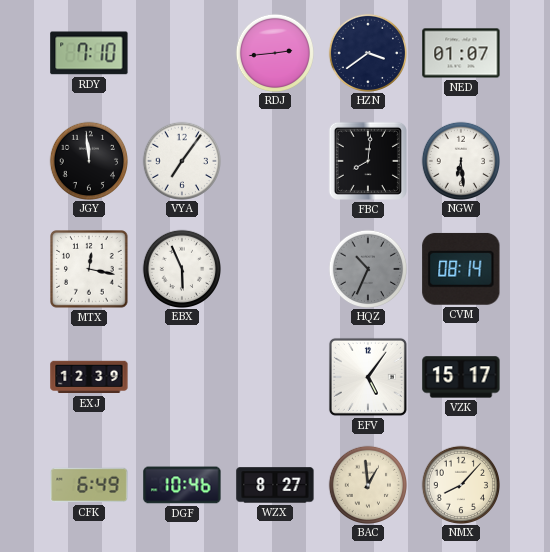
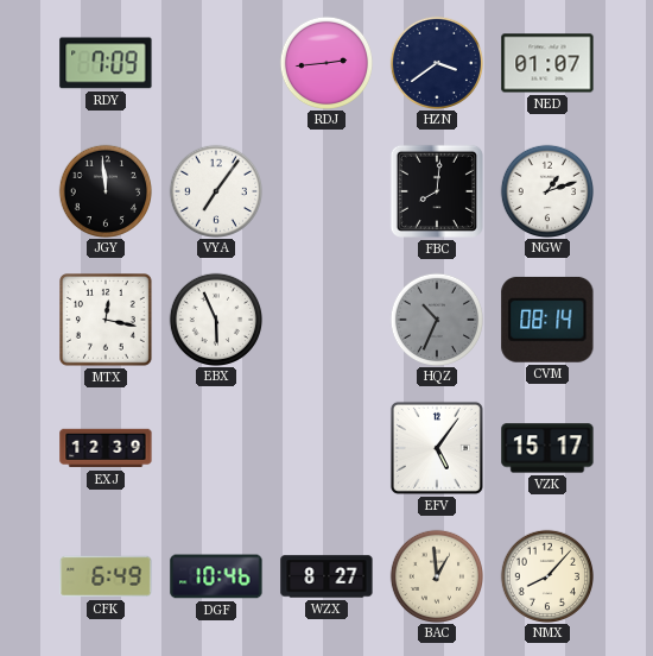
RDY: 7:10 -> 7:09 (106, 63)
NGW: 6:29 -> 1:12 (546, 190)
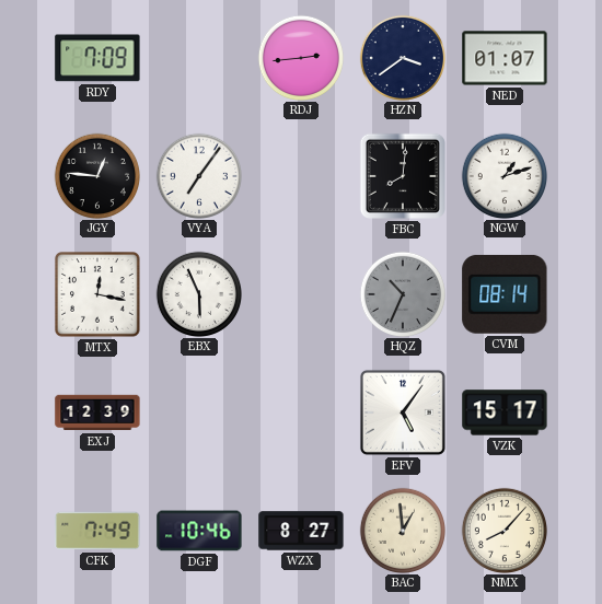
JGY: 11:59 -> 12:46 (96, 175)
CFK: 6:49 -> 7:49 (97, 531)
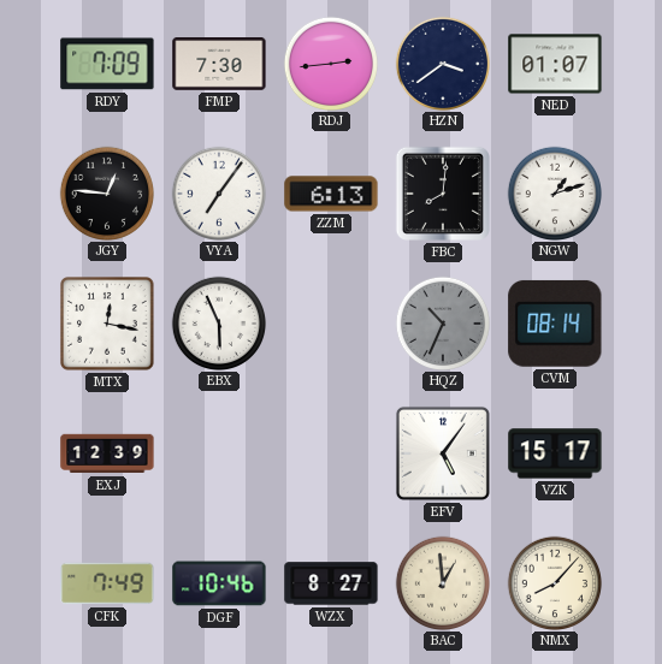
FMP: none -> 7:30 (219, 65)
ZZM: none -> 6:13 (331, 194)
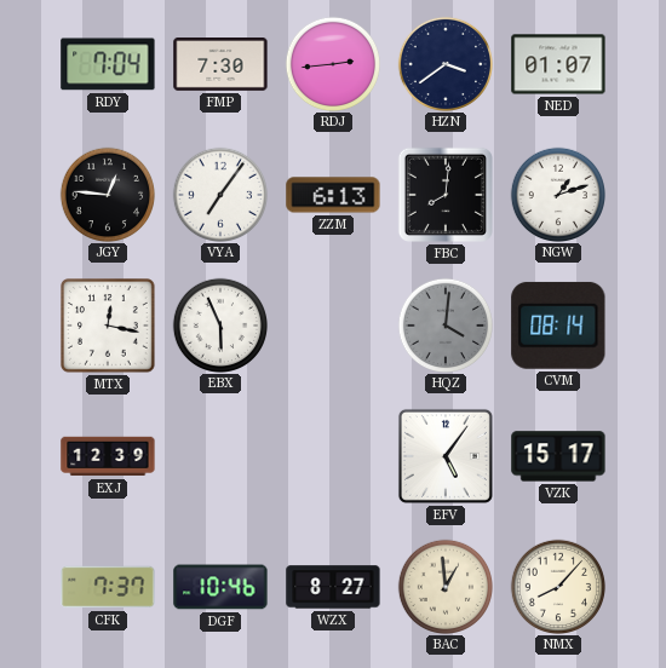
RDY: 7:09 -> 7:04 (108, 64)
HQZ: 10:34 -> 4:01 (444, 324)
CFK: 7:49 -> 7:37 (108, 587)
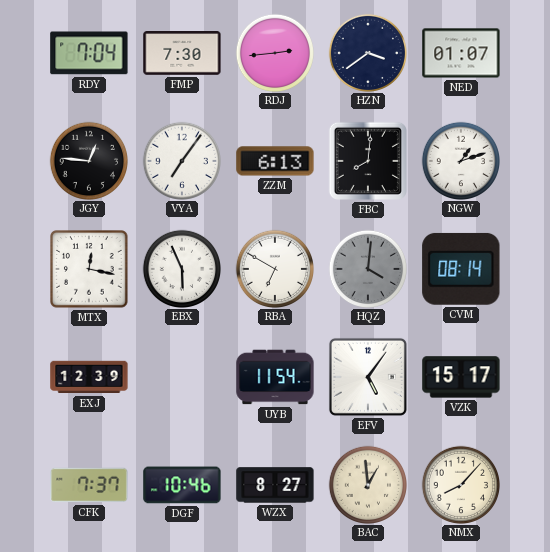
RBA: none -> 6:50 (274, 268)
UYB: none -> 11:54 (275, 377)
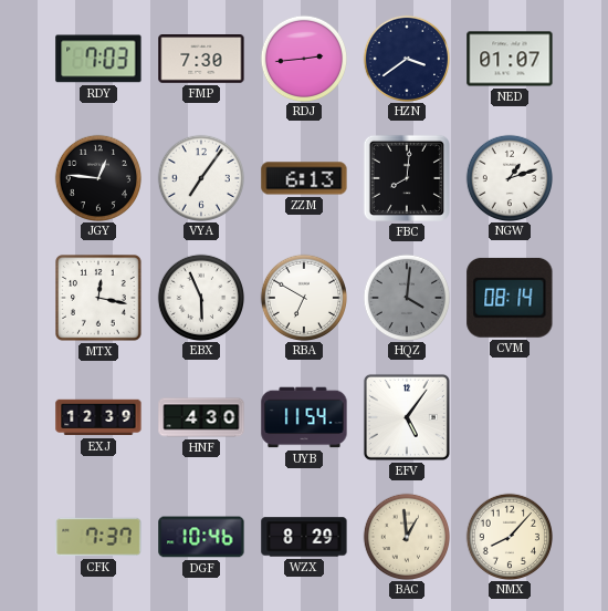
RDY: 7:04 -> 7:03 (98, 59)
HNF: none -> 4:30 (201, 417)
VZK: 15:17 -> none (461, 377)
WZX: 8:27 -> 8:29 (304, 537)
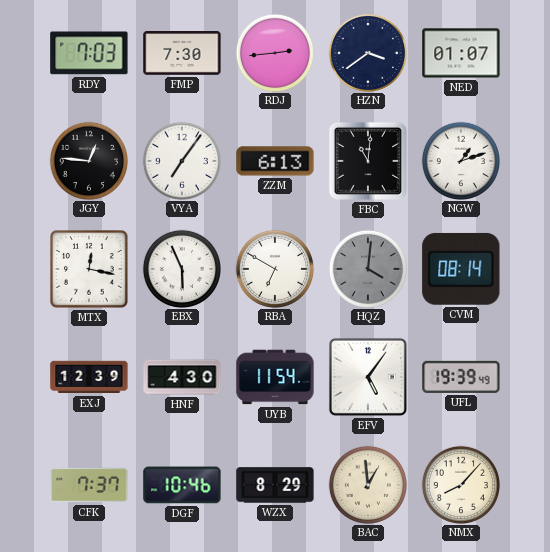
FBC: 8:01 -> 11:01 (368, 161)
UFL: none -> 19:39 (461, 377)
